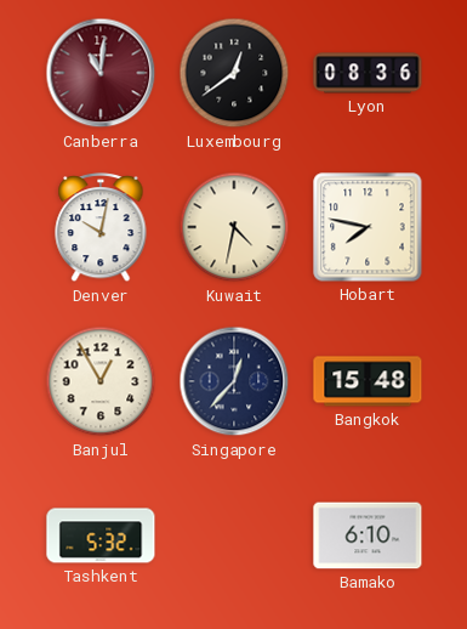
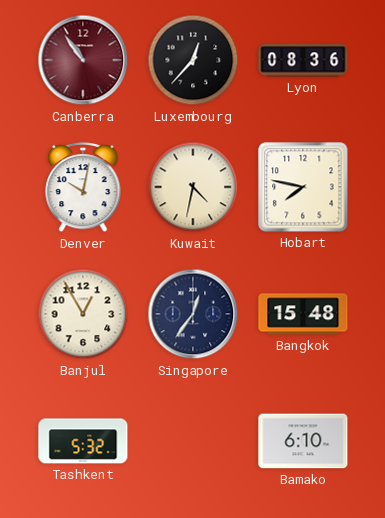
Canberra: 11:01 -> 10:54 (83, 60)
Luxembourg: 12:39 -> 12:37 (193, 60)
Singapore: 12:37 -> 12:36 (193, 314)
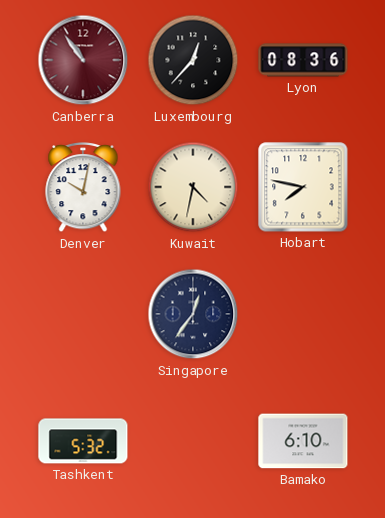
Banjul: 12:55 -> none (83, 314)
Bangkok: 15:48 -> none (303, 314)
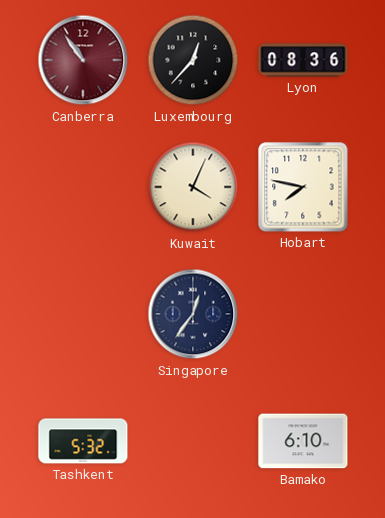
Denver: 10:02 -> none (83, 187)
Kuwait: 4:32 -> 4:04 (193, 187)
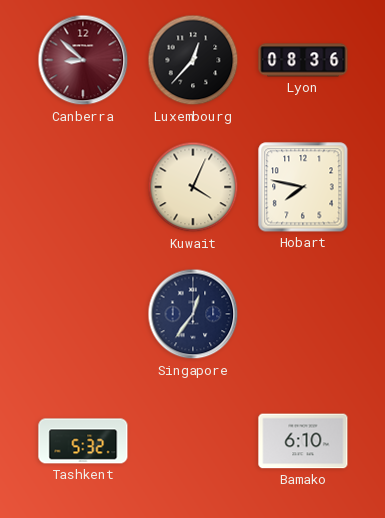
Canberra: 10:54 -> 8:52 (83, 60)
